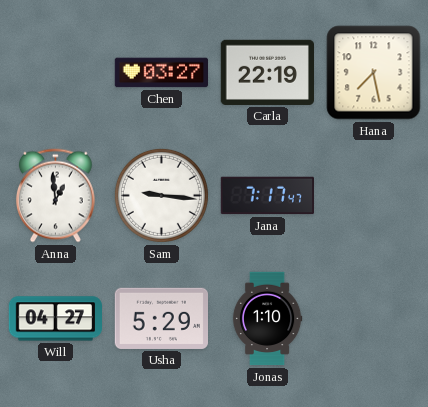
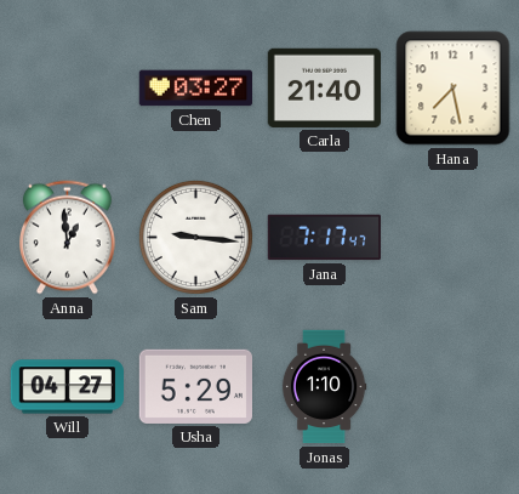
Carla: 22:19 -> 21:40 (324, 87)
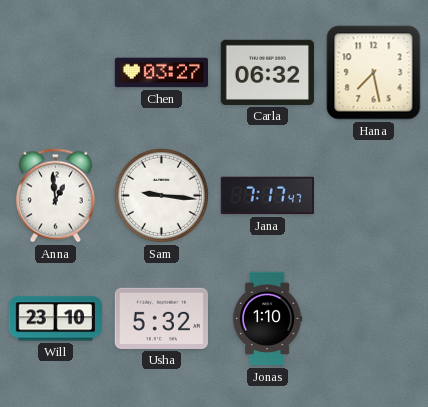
Carla: 21:40 -> 06:32 (267, 72)
Will: 04:27 -> 23:10 (55, 319)
Usha: 5:29 -> 5:32 (161, 318)
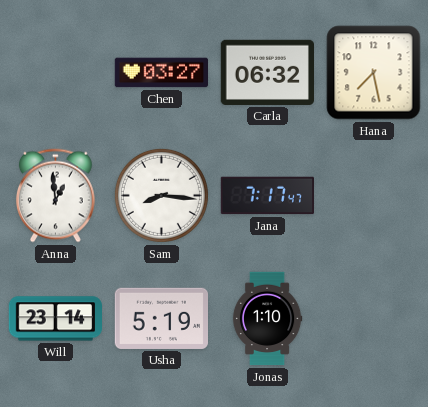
Sam: 9:16 -> 8:16 (161, 195)
Will: 23:10 -> 23:14 (55, 319)
Usha: 5:32 -> 5:19 (161, 318)
